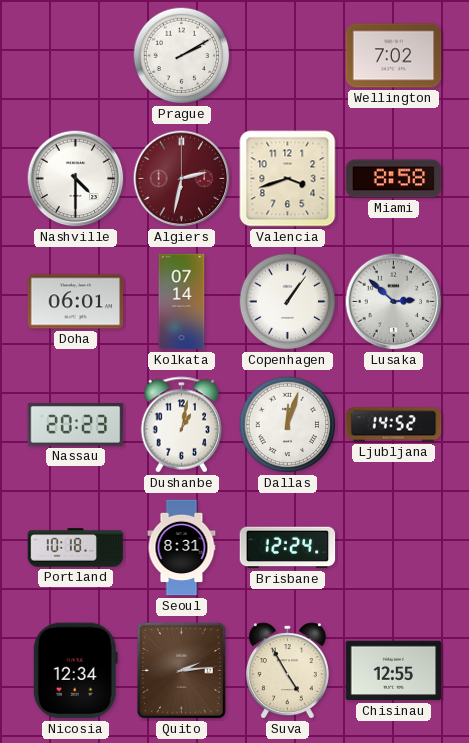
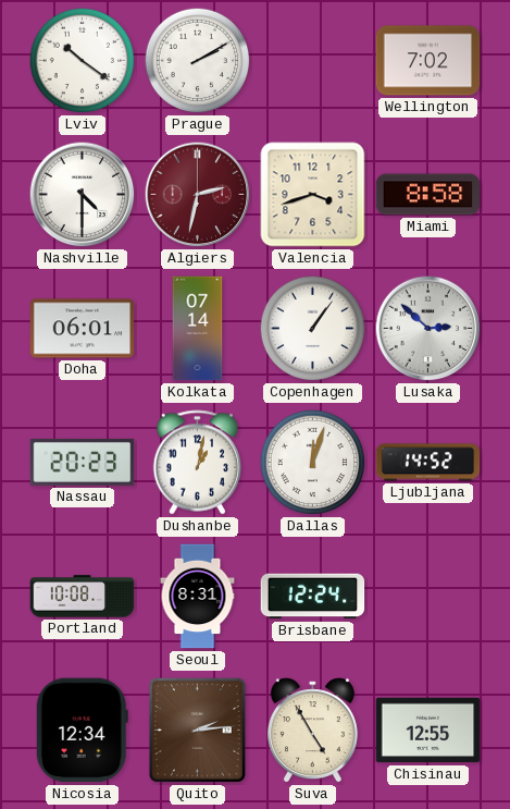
Lviv: none -> 10:21 (83, 61)
Portland: 10:18 -> 10:08 (83, 597)
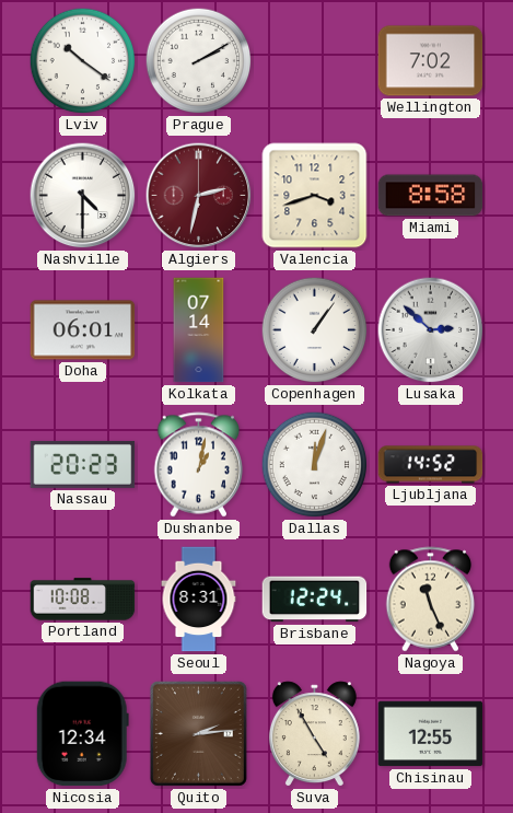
Nagoya: none -> 11:26 (431, 600)
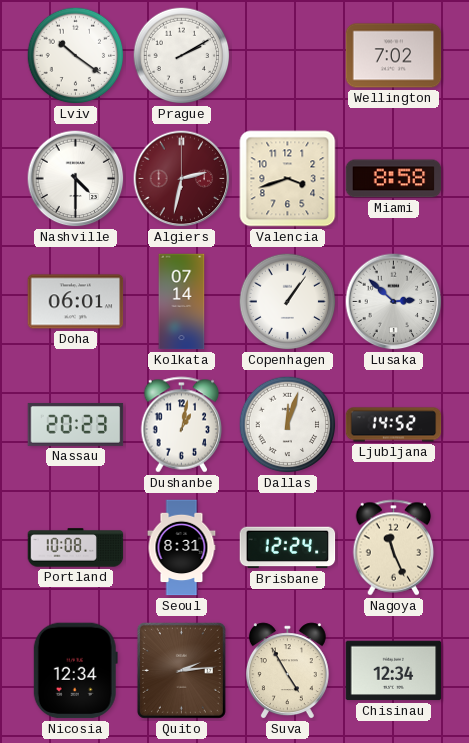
Chisinau: 12:55 -> 12:34 (394, 671)
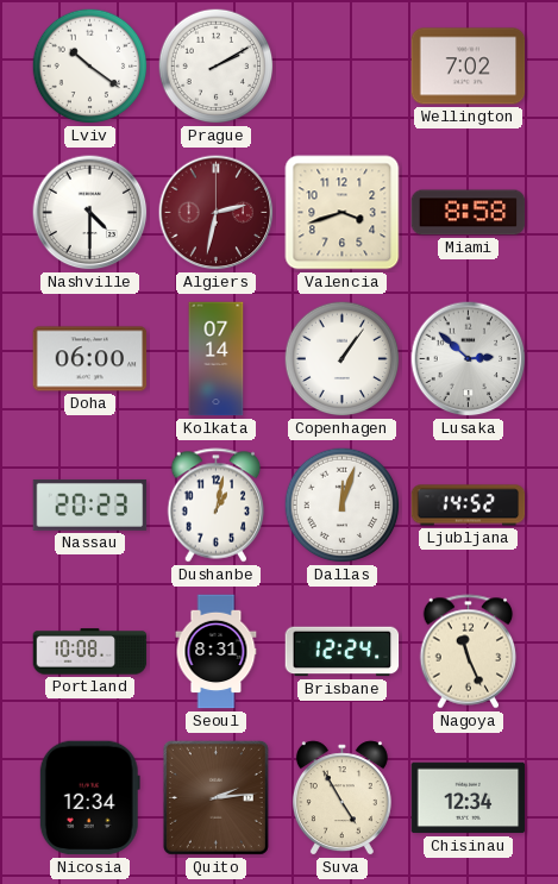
Doha: 06:01 -> 06:00 (90, 359)
